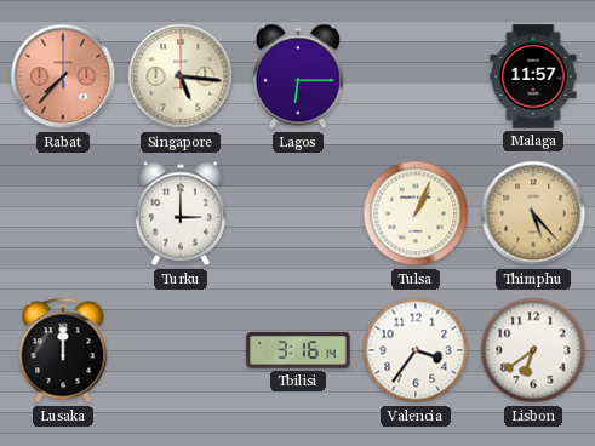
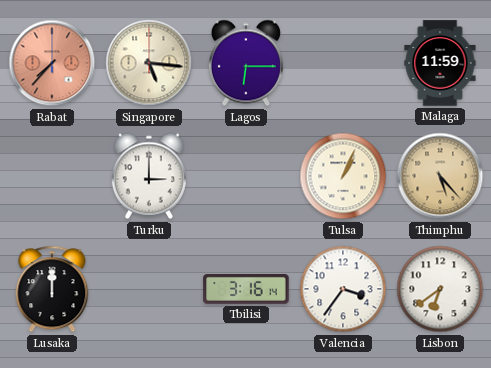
Malaga: 11:57 -> 11:59 (440, 63)
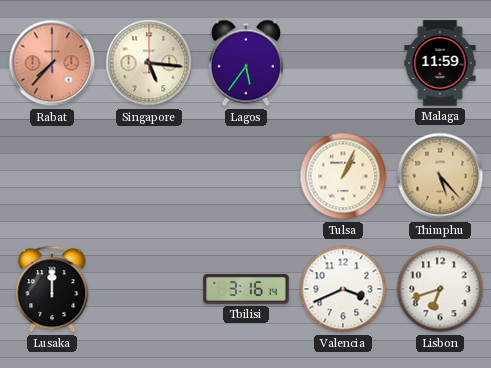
Lagos: 6:15 -> 5:36 (246, 63)
Turku: 3:00 -> none (149, 176)
Valencia: 3:36 -> 3:41 (343, 289)
Lisbon: 6:39 -> 6:42 (440, 289)
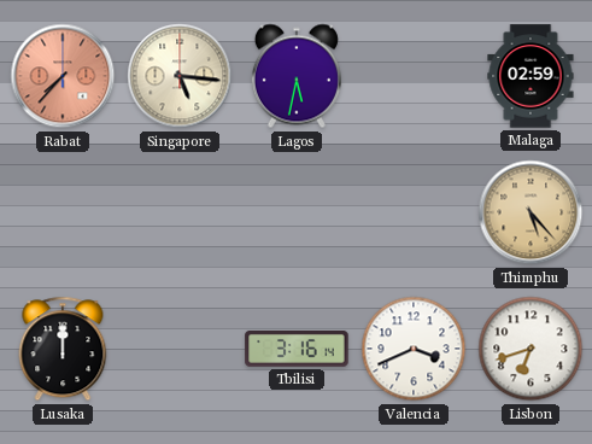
Lagos: 5:36 -> 5:32 (297, 76)
Malaga: 11:59 -> 02:59 (531, 76)
Tulsa: 1:04 -> none (343, 176)
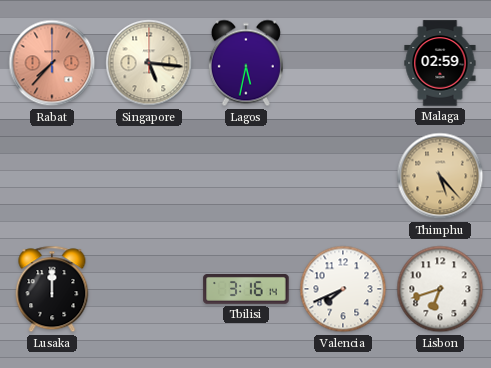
Valencia: 3:41 -> 7:41 (343, 289)
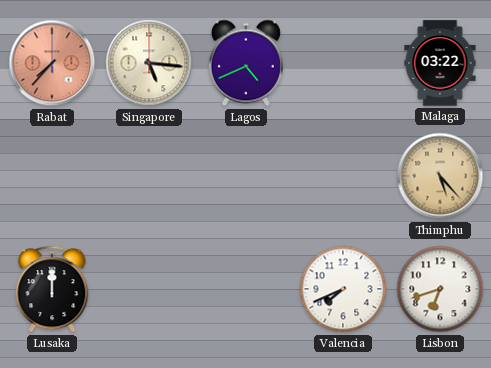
Lagos: 5:32 -> 4:41 (246, 63)
Malaga: 02:59 -> 03:22 (440, 63)
Tbilisi: 3:16 -> none (246, 290)
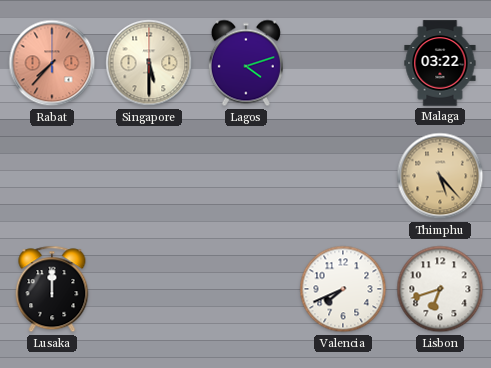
Singapore: 5:16 -> 5:30 (149, 63)
Lagos: 4:41 -> 4:12 (246, 63)
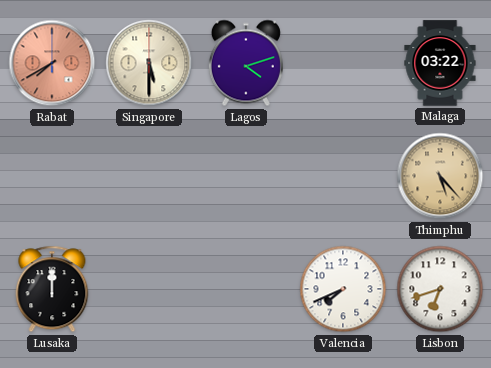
Rabat: 7:37 -> 7:40 (52, 63)
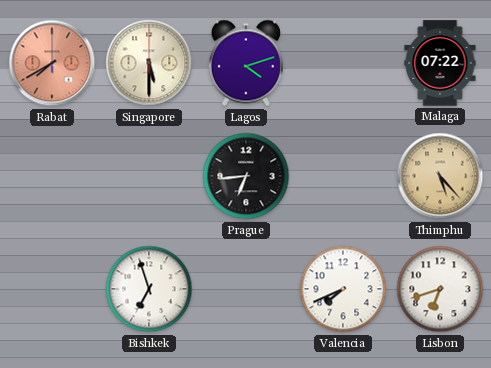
Malaga: 03:22 -> 07:22 (440, 63)
Prague: none -> 6:44 (246, 176)
Lusaka: 12:00 -> none (52, 289)
Bishkek: none -> 6:57 (149, 289)
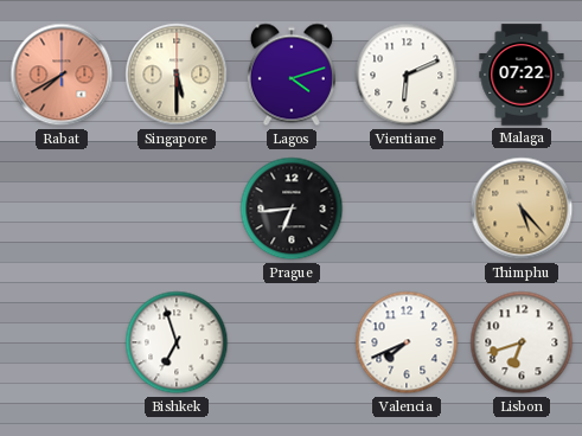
Vientiane: none -> 6:11 (407, 75)
